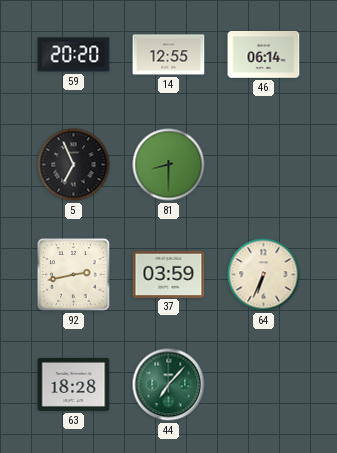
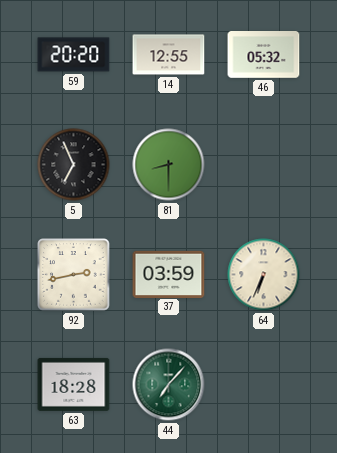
46: 06:14 -> 05:32 (264, 55)
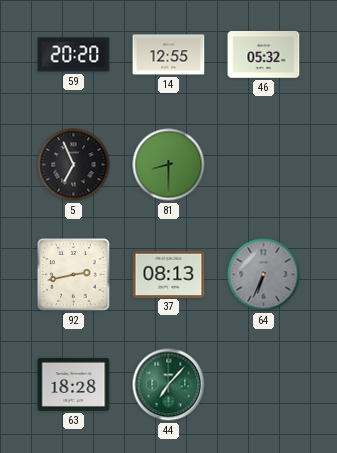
37: 03:59 -> 08:13 (169, 274)
64 dial: cream -> grey (264, 275)
